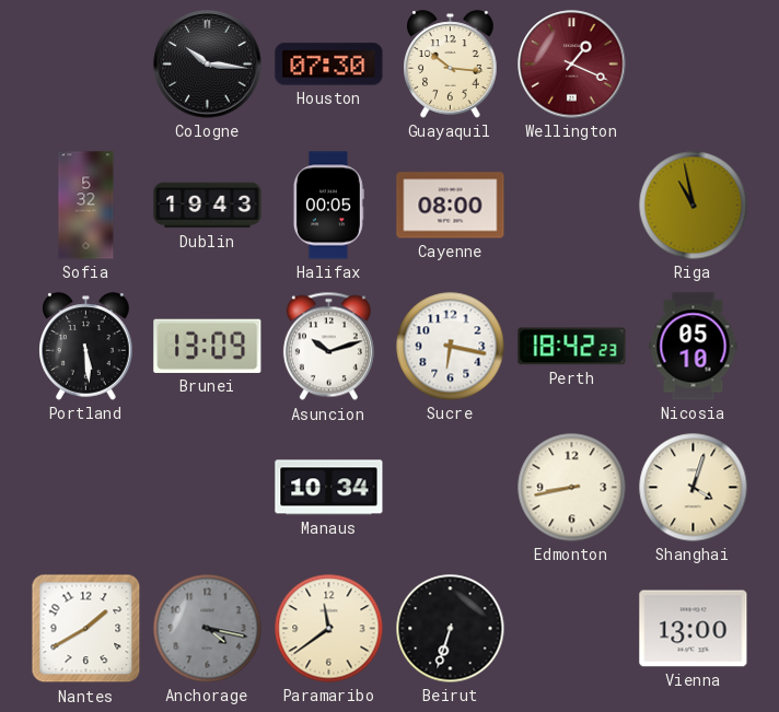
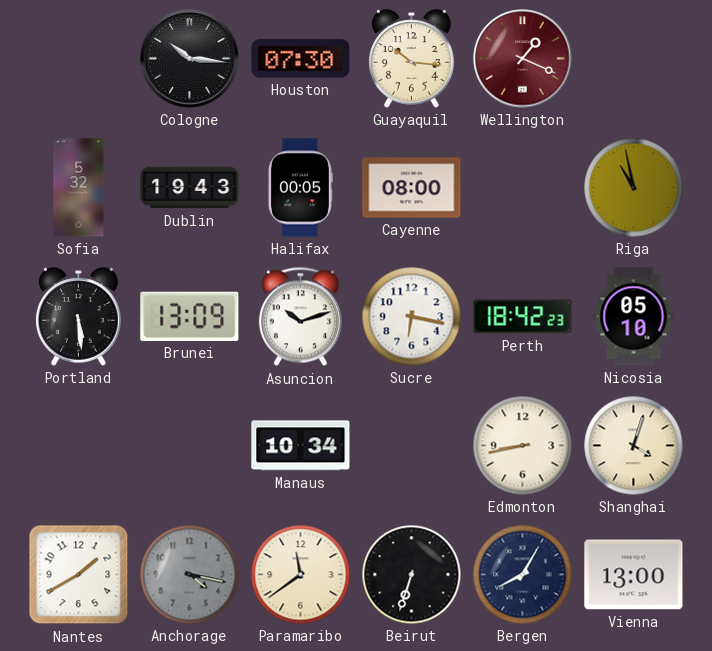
Bergen: none -> 8:05 (523, 575)
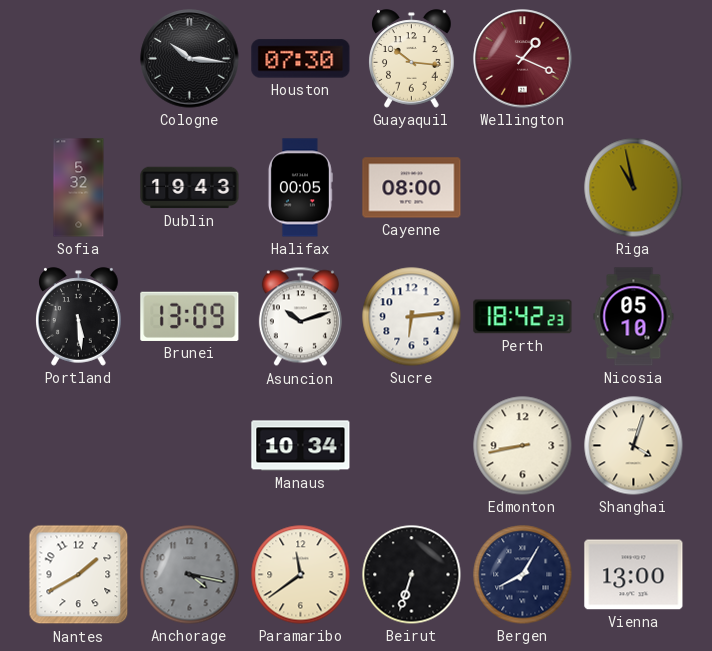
Sucre: 6:17 -> 6:14 (412, 317)
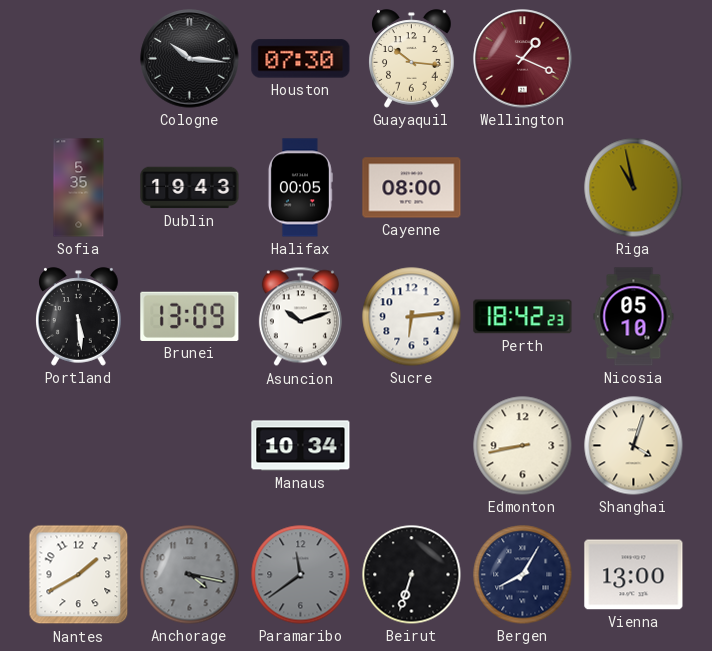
Sofia: 5:32 -> 5:35 (79, 188)
Paramaribo dial: cream -> grey (301, 575)
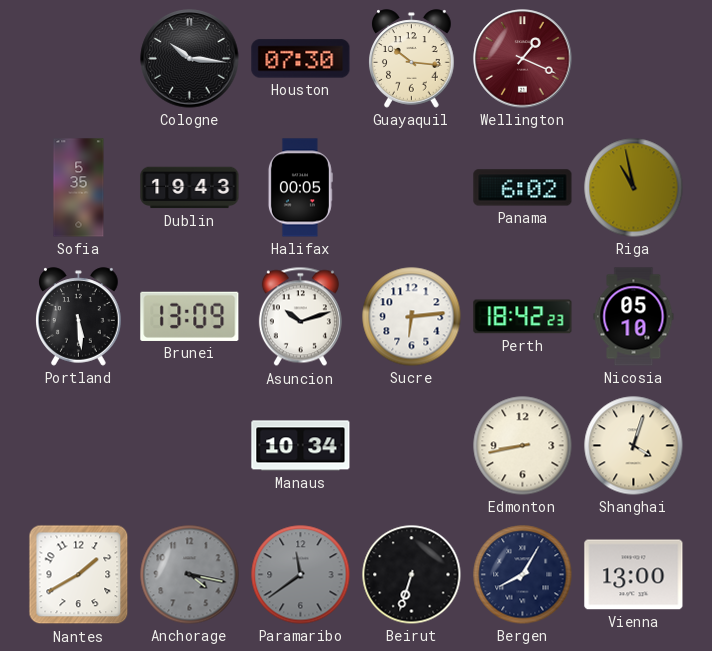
Cayenne: 08:00 -> none (412, 188)
Panama: none -> 6:02 (523, 188)
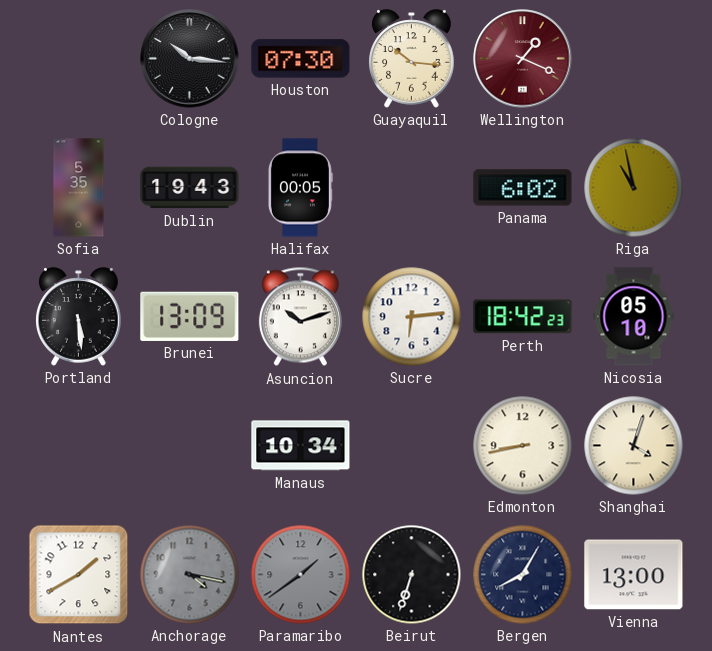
Paramaribo: 11:39 -> 1:39 (301, 575)
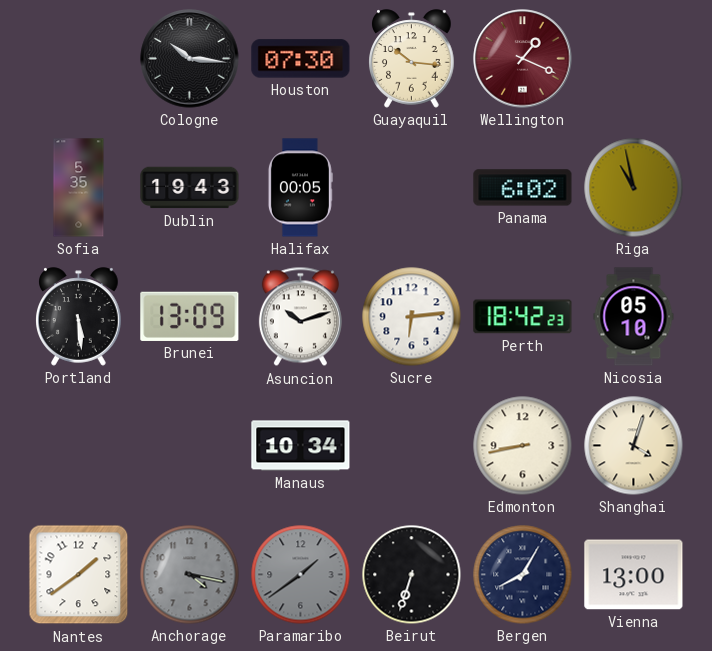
Nantes: 1:40 -> 1:39 (79, 575)
